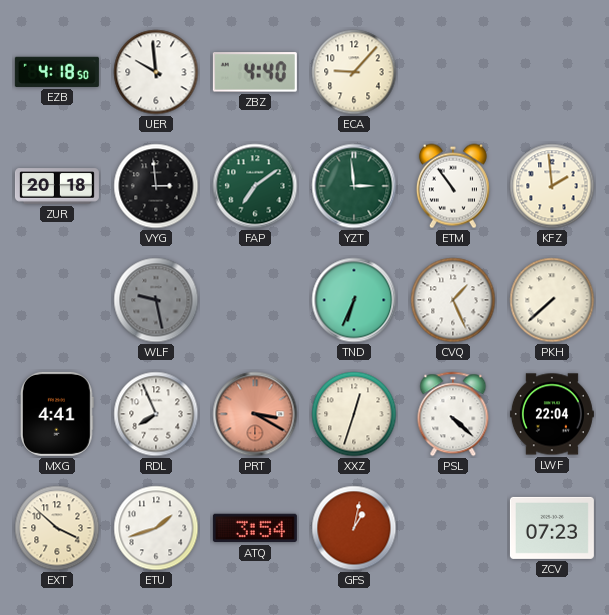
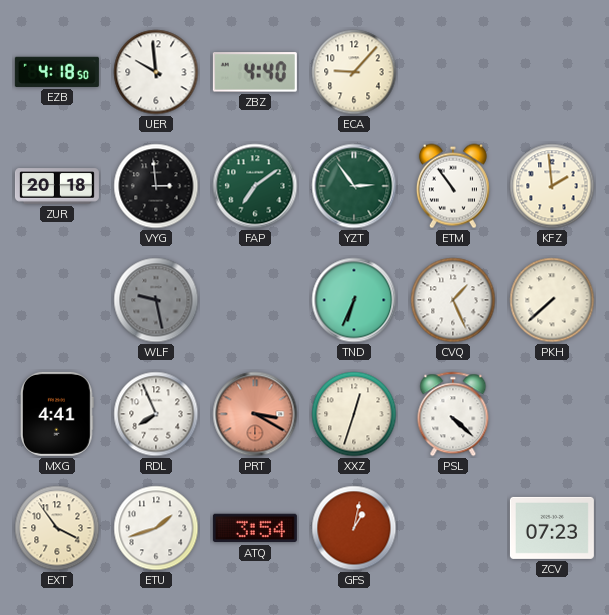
YZT: 2:59 -> 2:54 (354, 186)
LWF: 22:04 -> none (552, 414)
EXT: 3:52 -> 3:54 (57, 528)
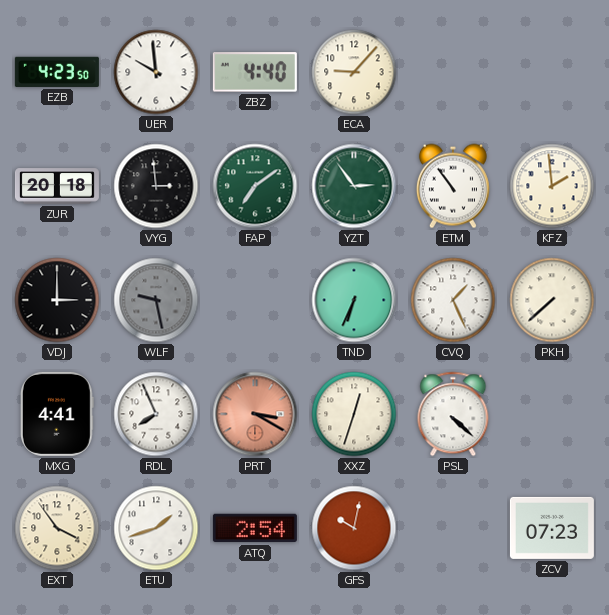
EZB: 4:18 -> 4:23 (57, 72)
VDJ: none -> 3:00 (57, 300)
ATQ: 3:54 -> 2:54 (255, 528)
GFS: 1:02 -> 10:02 (354, 528)
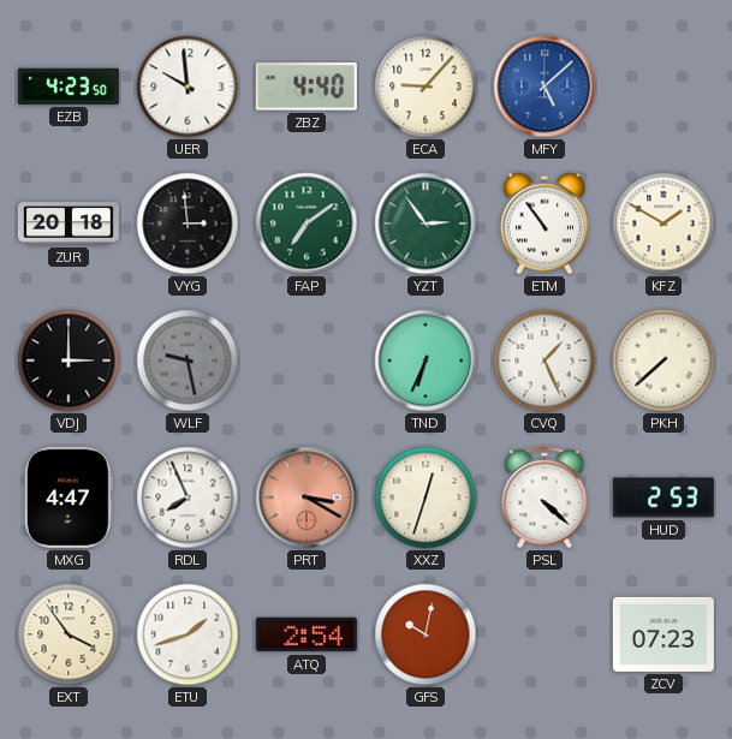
MFY: none -> 5:08 (544, 87)
KFZ: 1:59 -> 1:50 (663, 224)
MXG: 4:41 -> 4:47 (69, 497)
HUD: none -> 2:53 (663, 497)
